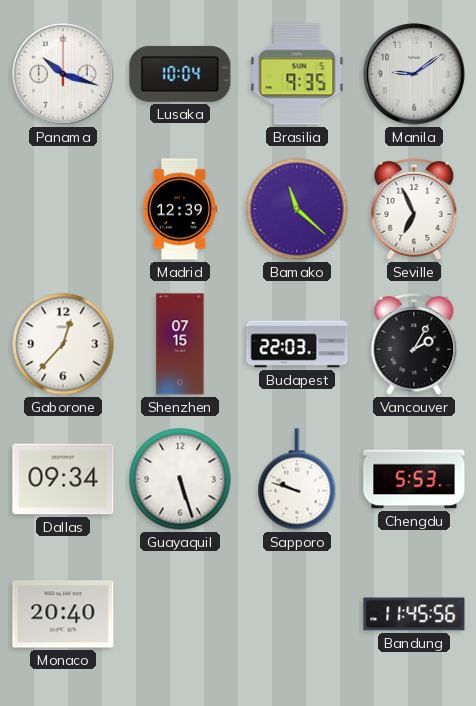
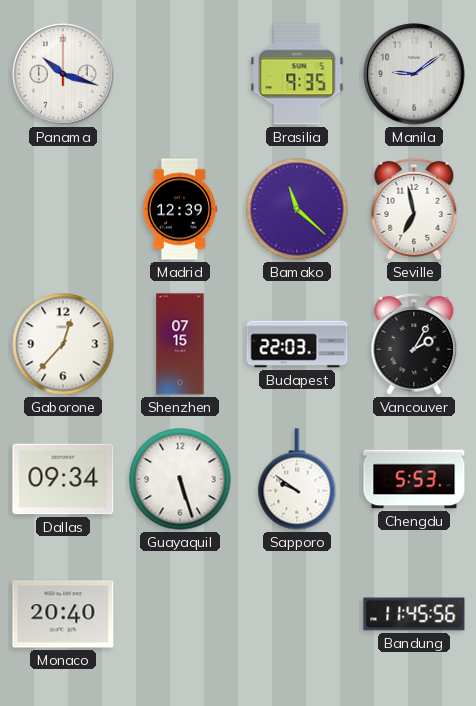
Lusaka: 10:04 -> none (180, 74)
Seville: 6:56 -> 6:58 (414, 209)
Sapporo: 9:48 -> 9:51 (297, 479)
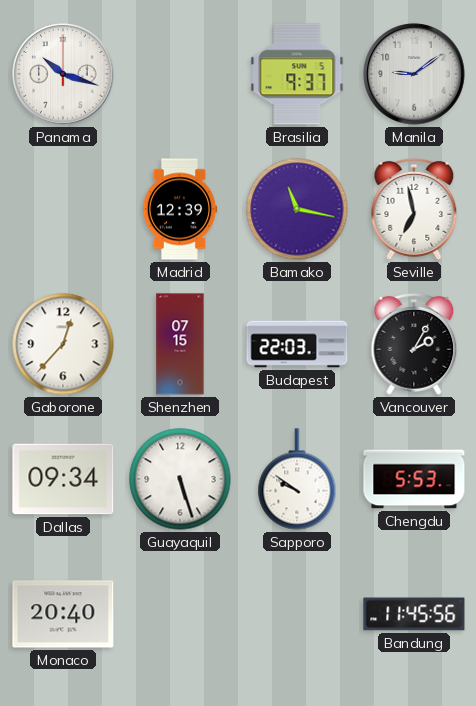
Brasilia: 9:35 -> 9:37 (297, 74)
Bamako: 11:22 -> 11:17 (297, 209)
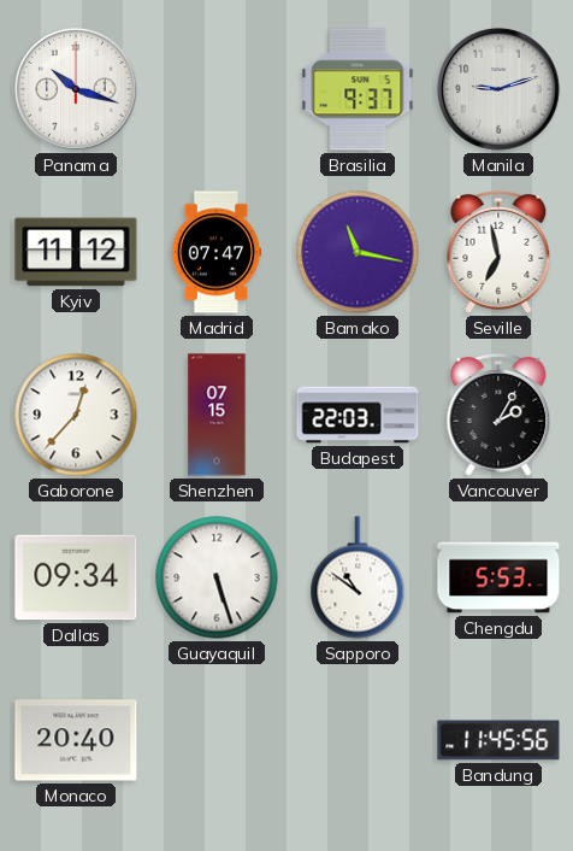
Manila: 9:09 -> 9:12 (498, 89)
Kyiv: none -> 11:12 (76, 252)
Madrid: 12:39 -> 07:47 (217, 252)
Sapporo: 9:51 -> 10:51 (358, 577)
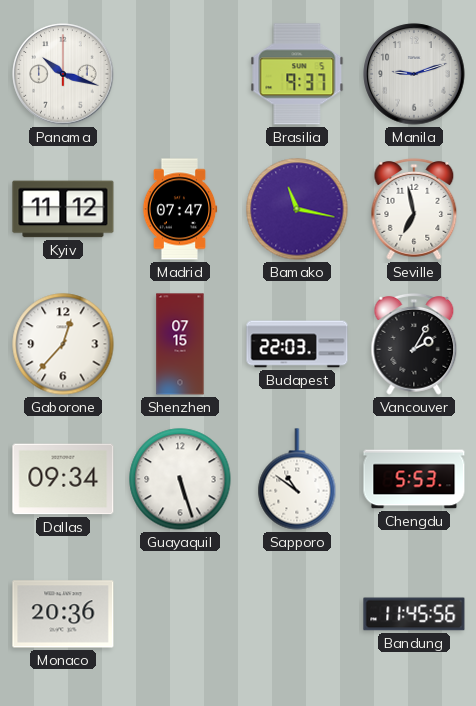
Monaco: 20:40 -> 20:36 (63, 614)
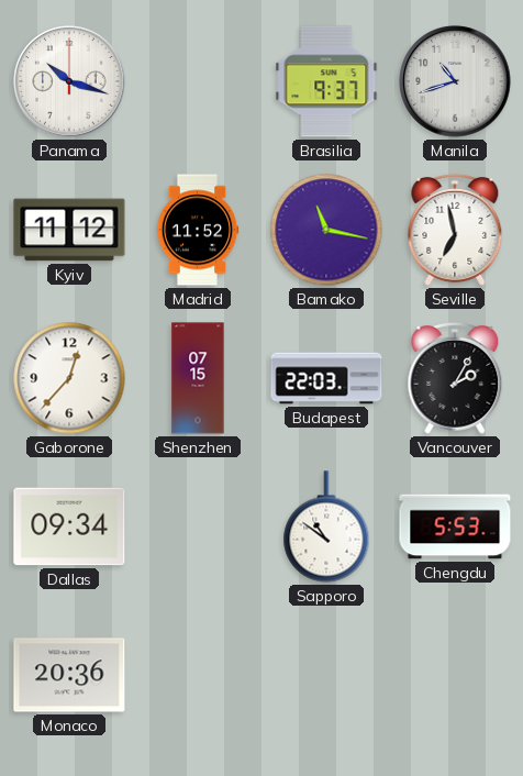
Manila: 9:12 -> 10:42 (455, 81)
Madrid: 07:47 -> 11:52 (198, 230)
Guayaquil: 5:27 -> none (180, 479)
Bandung: 11:45 -> none (414, 614)
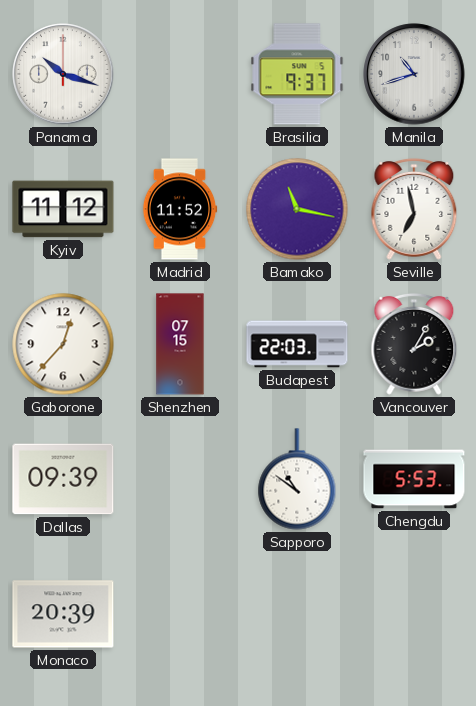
Dallas: 09:34 -> 09:39 (63, 479)
Monaco: 20:36 -> 20:39 (63, 614)
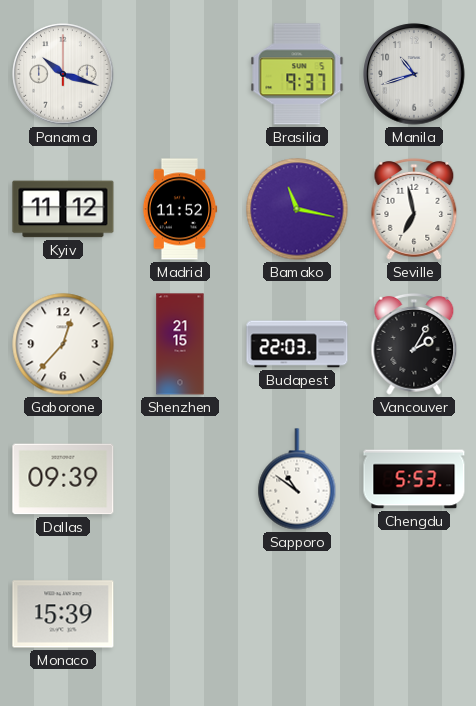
Shenzhen: 07:15 -> 21:15 (180, 344)
Monaco: 20:39 -> 15:39 (63, 614)
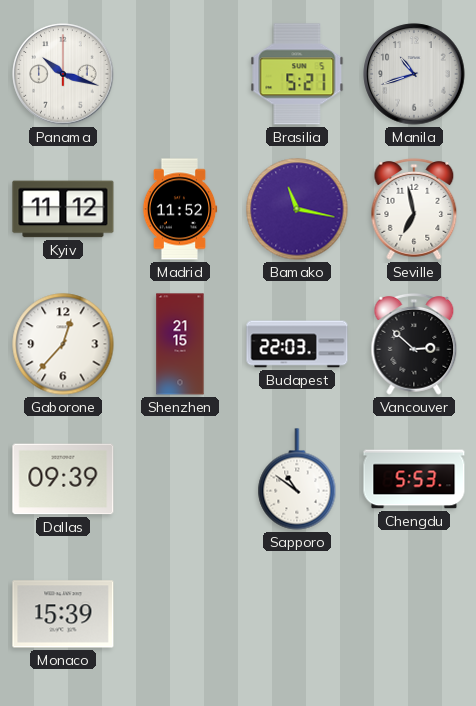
Brasilia: 9:37 -> 5:21 (297, 74)
Vancouver: 2:05 -> 2:52 (414, 344)
